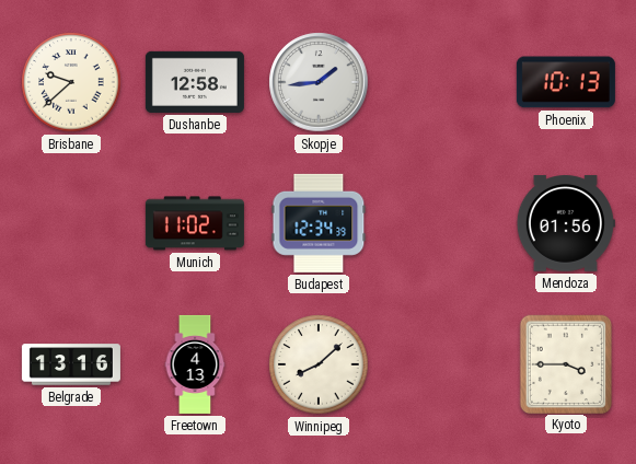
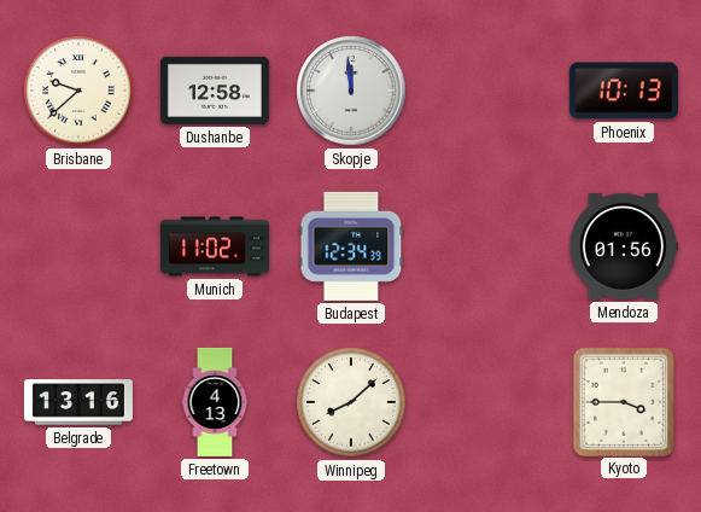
Skopje: 1:44 -> 11:59 (351, 91)
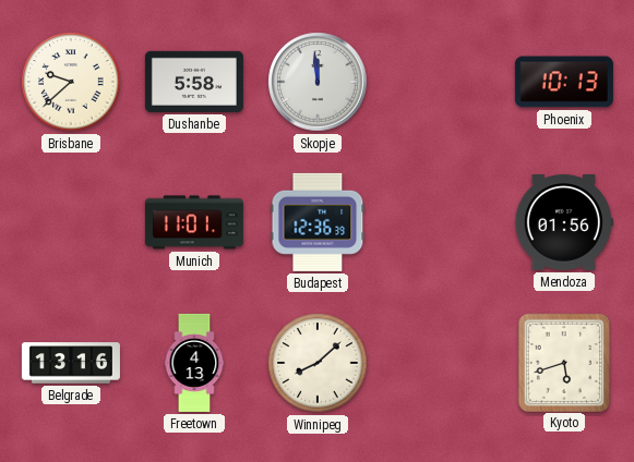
Dushanbe: 12:58 -> 5:58 (194, 82)
Munich: 11:02 -> 11:01 (194, 222)
Budapest: 12:34 -> 12:36 (318, 222)
Kyoto: 3:45 -> 5:42 (563, 362)
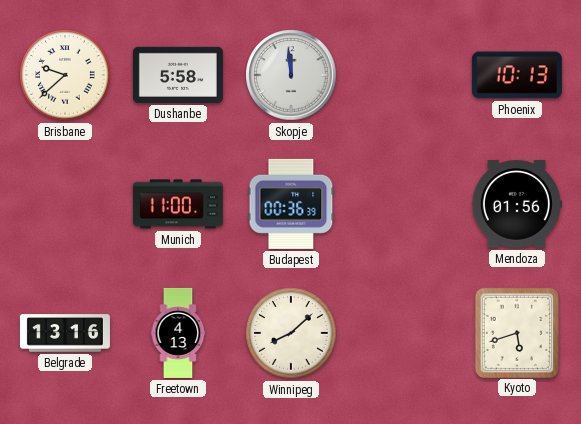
Munich: 11:01 -> 11:00 (178, 204)
Budapest: 12:36 -> 00:36 (291, 204)
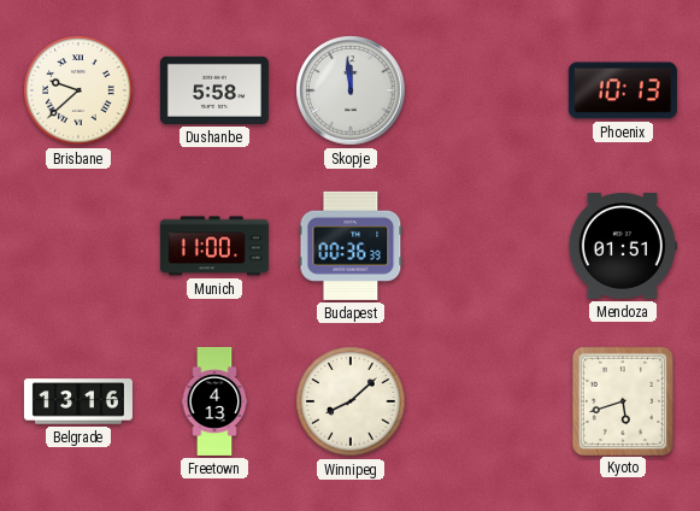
Mendoza: 01:56 -> 01:51 (623, 246)
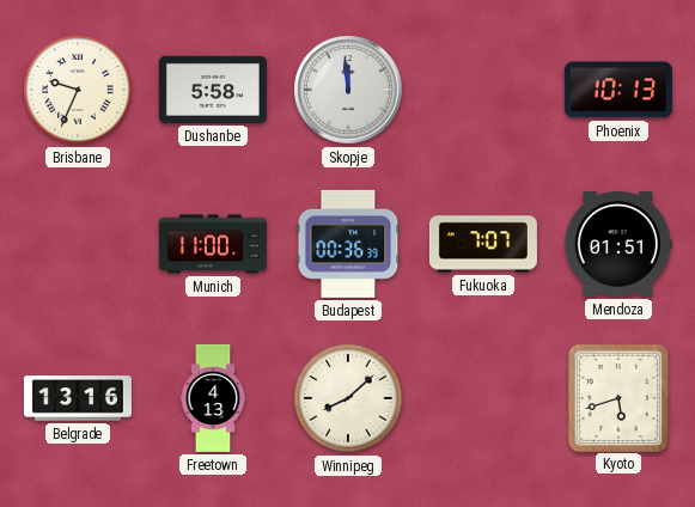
Brisbane: 9:38 -> 9:34 (78, 90)
Fukuoka: none -> 7:07 (483, 244)
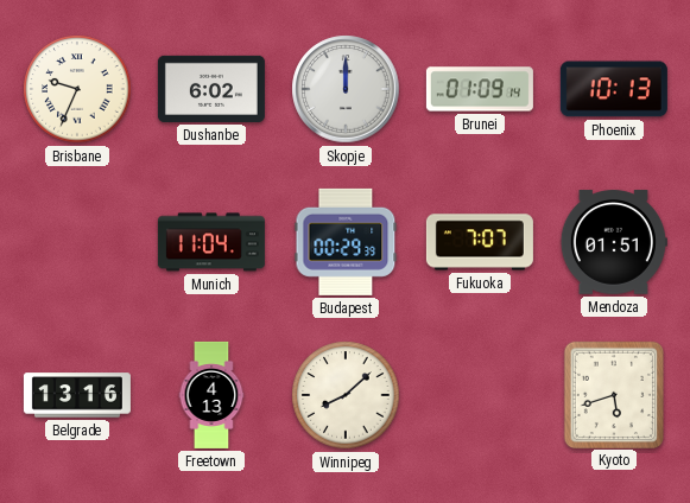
Dushanbe: 5:58 -> 6:02 (211, 89)
Skopje: 11:59 -> 12:00 (346, 89)
Brunei: none -> 01:09 (480, 89)
Munich: 11:00 -> 11:04 (211, 242)
Budapest: 00:36 -> 00:29 (346, 242)
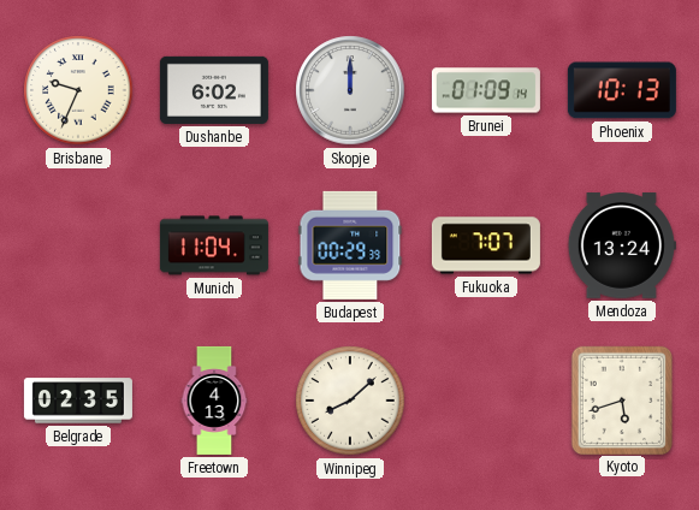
Mendoza: 01:51 -> 13:24 (622, 245)
Belgrade: 13:16 -> 02:35 (78, 401)
